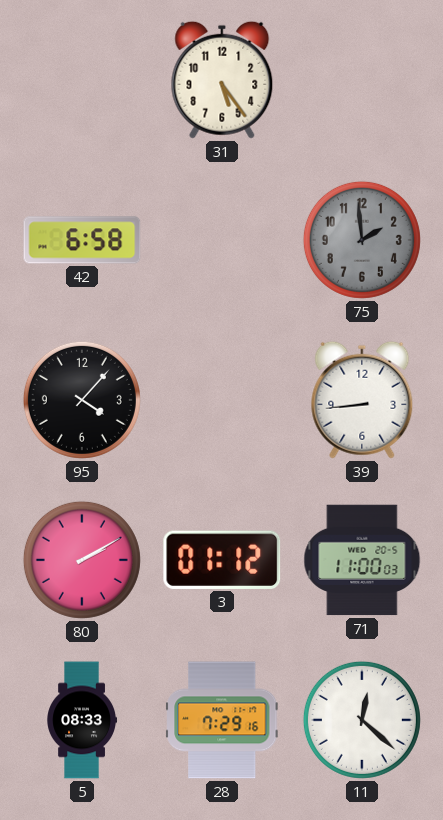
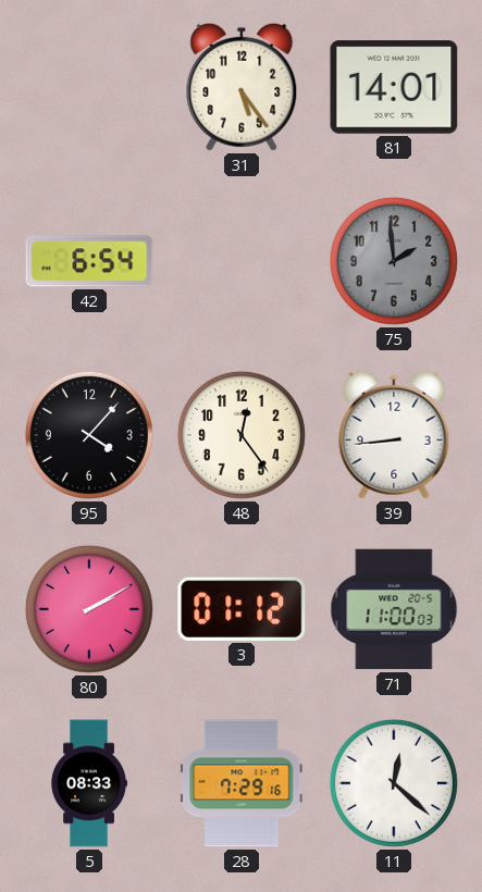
81: none -> 14:01 (394, 87)
42: 6:58 -> 6:54 (89, 261)
48: none -> 12:24 (242, 435)
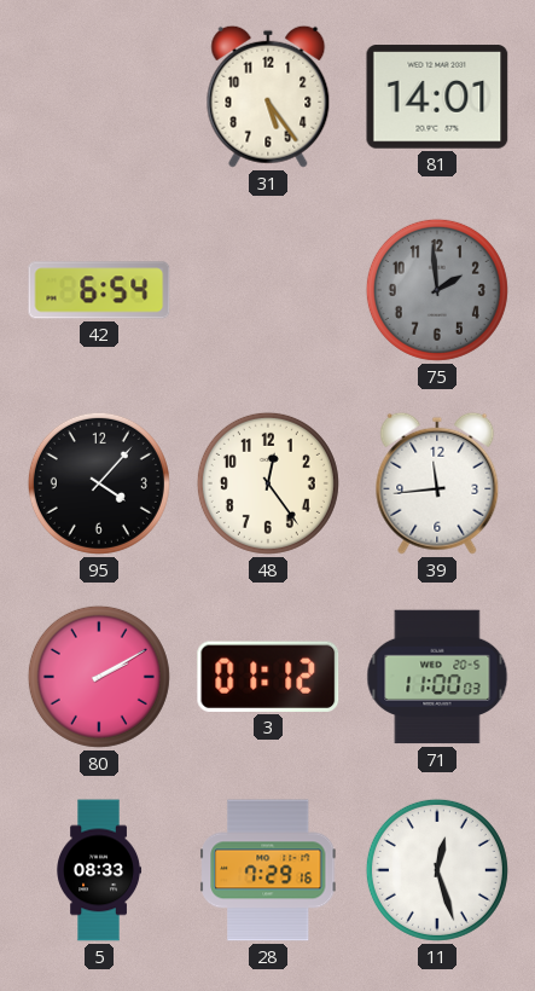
39: 8:44 -> 11:44 (437, 483)
11: 12:22 -> 12:27 (437, 870)
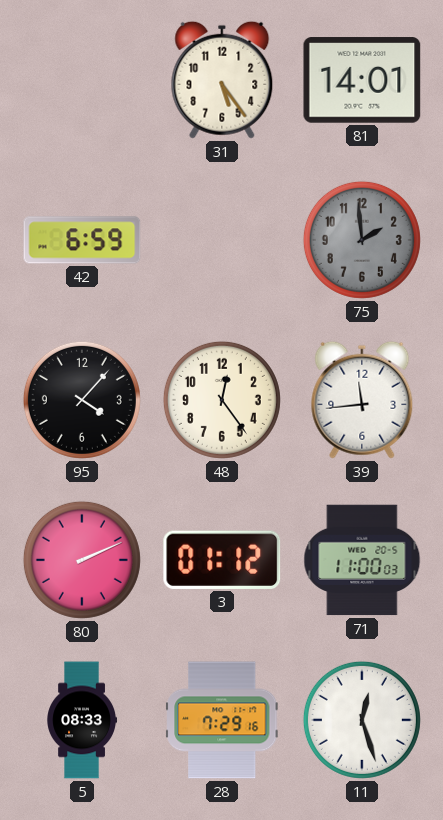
42: 6:54 -> 6:59 (82, 240)
80: 2:10 -> 2:11 (82, 560)
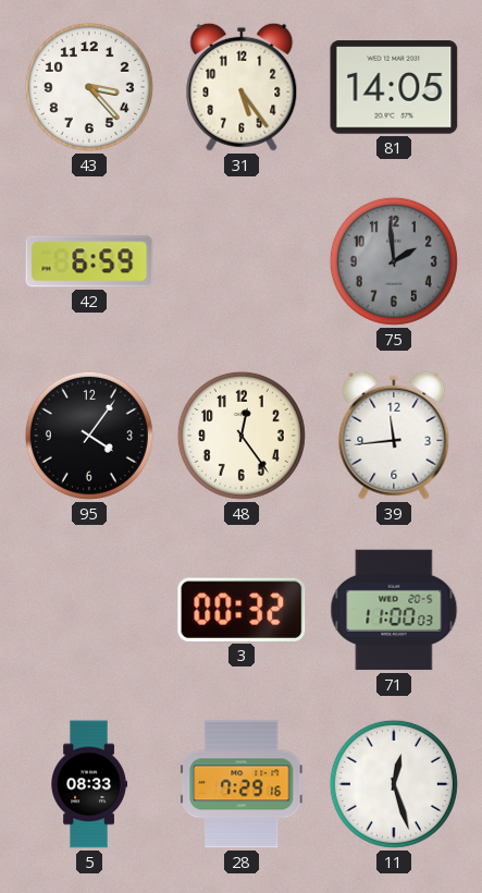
43: none -> 3:23 (89, 87)
81: 14:01 -> 14:05 (394, 87)
95: 4:07 -> 4:06 (89, 436)
80: 2:11 -> none (82, 560)
3: 01:12 -> 00:32 (242, 610)
